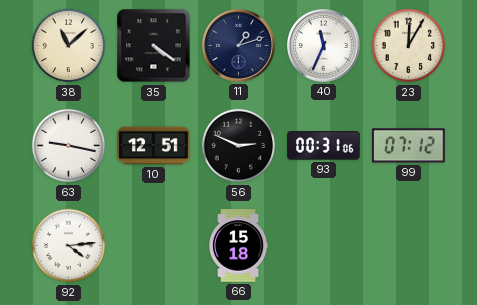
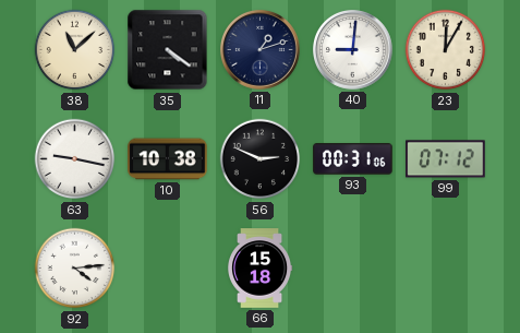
40: 11:34 -> 9:01 (353, 50)
10: 12:51 -> 10:38 (168, 159)
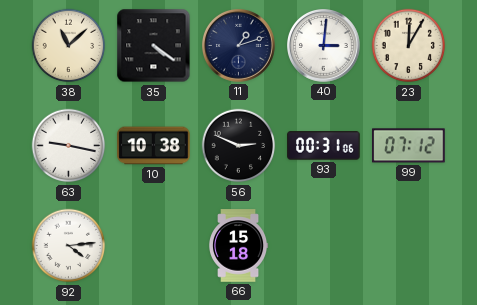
40: 9:01 -> 3:01 (324, 46)
